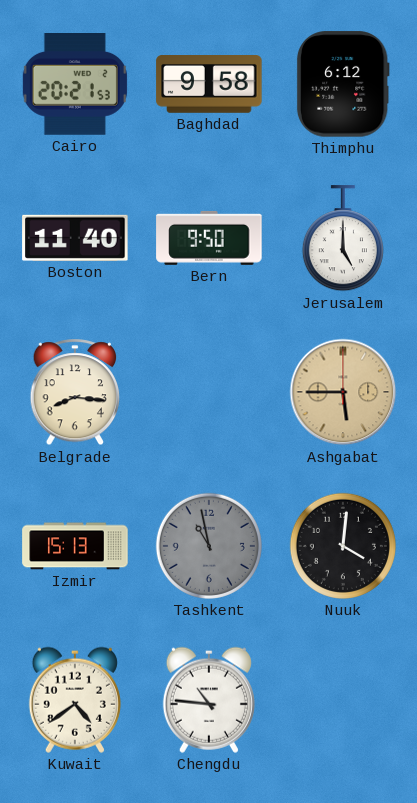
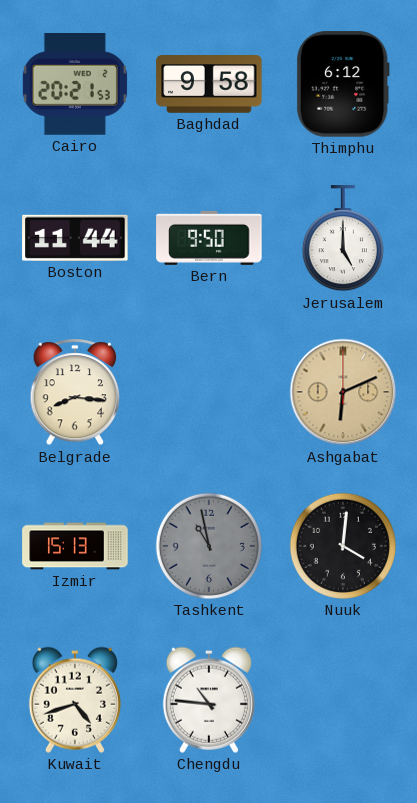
Boston: 11:40 -> 11:44 (75, 238)
Ashgabat: 5:45 -> 6:11 (343, 392)
Kuwait: 4:39 -> 4:42 (75, 700)
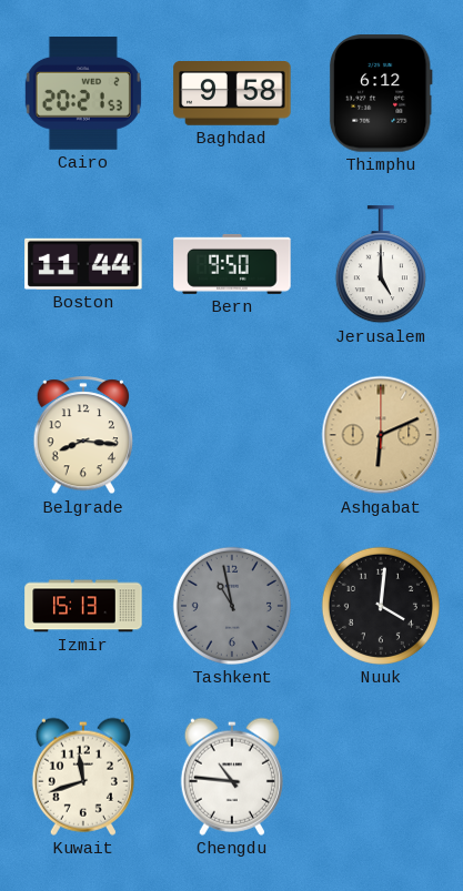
Kuwait: 4:42 -> 11:42 (83, 777)
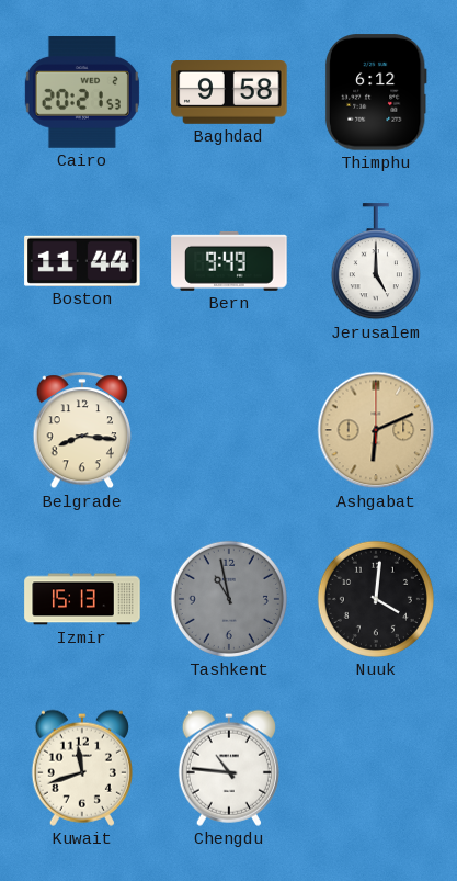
Bern: 9:50 -> 9:49 (229, 261)
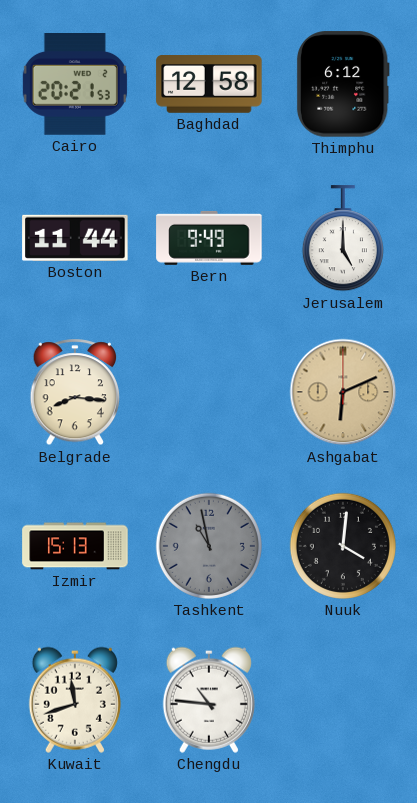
Baghdad: 9:58 -> 12:58 (209, 85)
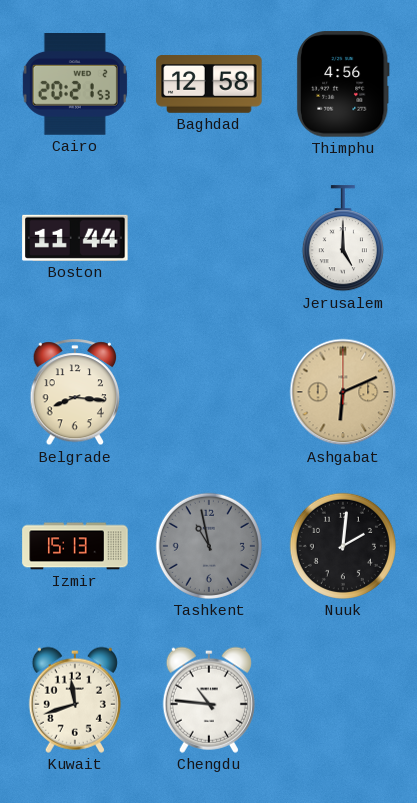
Thimphu: 6:12 -> 4:56 (343, 84)
Bern: 9:49 -> none (209, 238)
Nuuk: 4:01 -> 2:01 (343, 546)
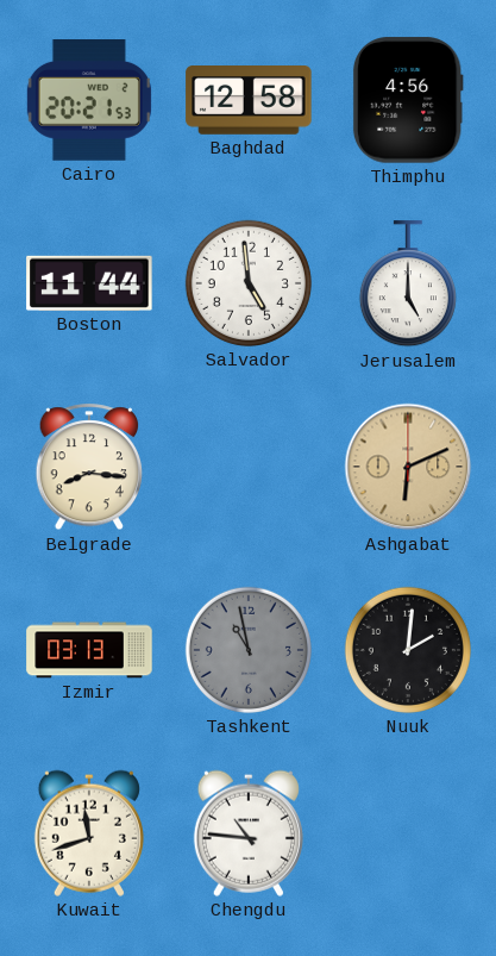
Salvador: none -> 4:59 (249, 283)
Izmir: 15:13 -> 03:13 (89, 650)
